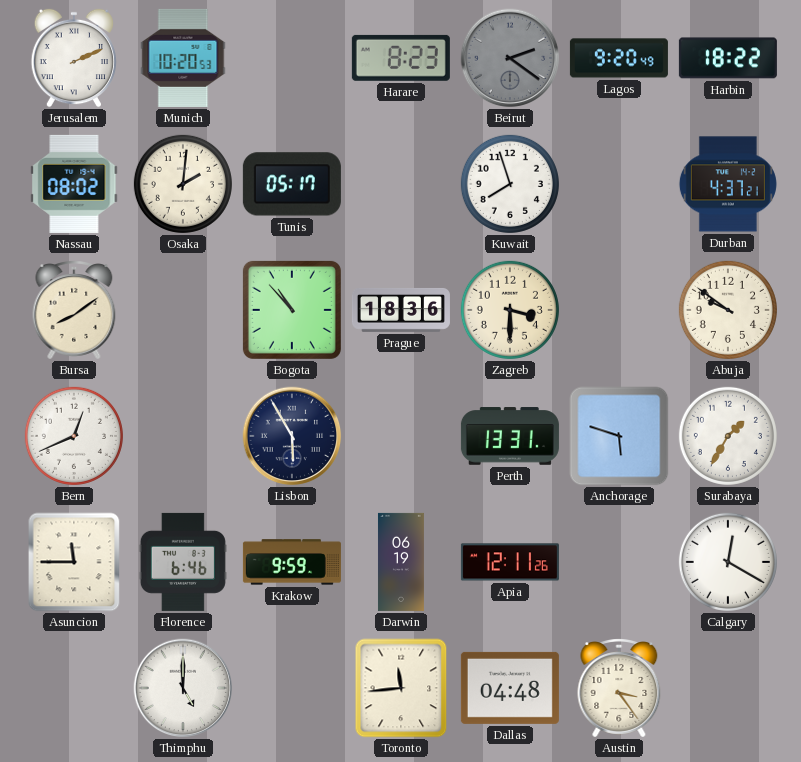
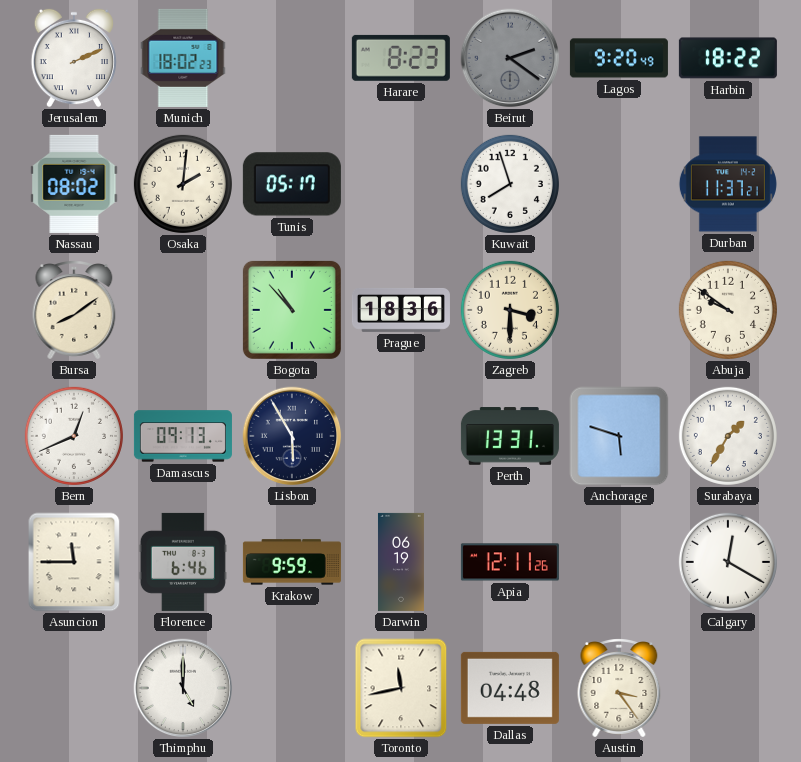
Munich: 10:20 -> 18:02 (183, 58)
Durban: 4:37 -> 11:37 (728, 184)
Damascus: none -> 09:13 (183, 436)
Toronto: 11:44 -> 11:43 (401, 688)
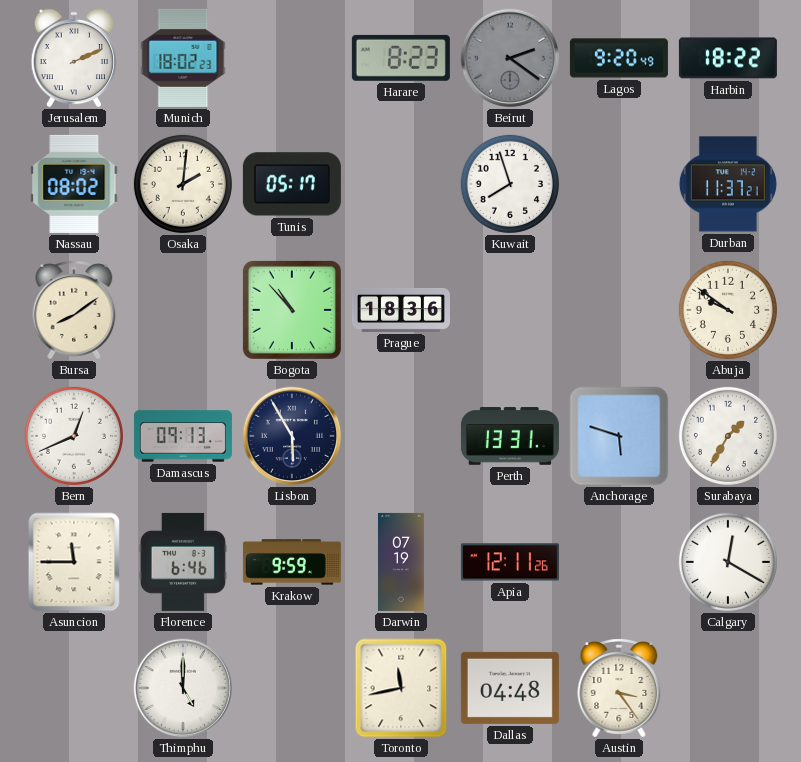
Zagreb: 3:30 -> none (510, 310)
Darwin: 06:19 -> 07:19 (401, 562)
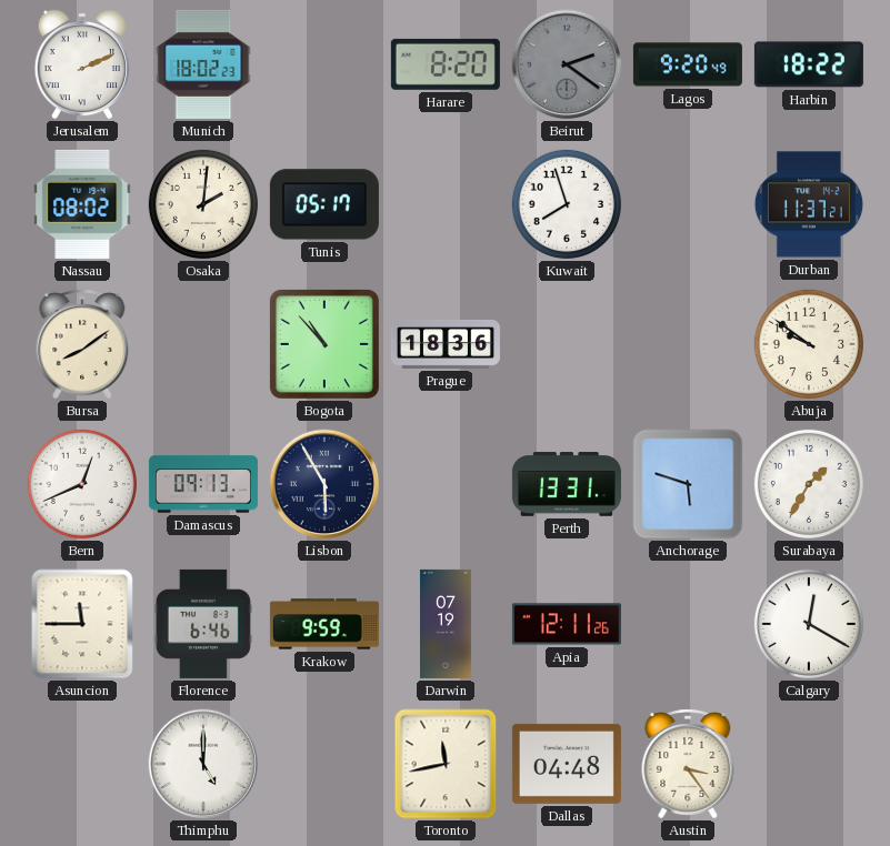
Harare: 8:23 -> 8:20 (446, 64)
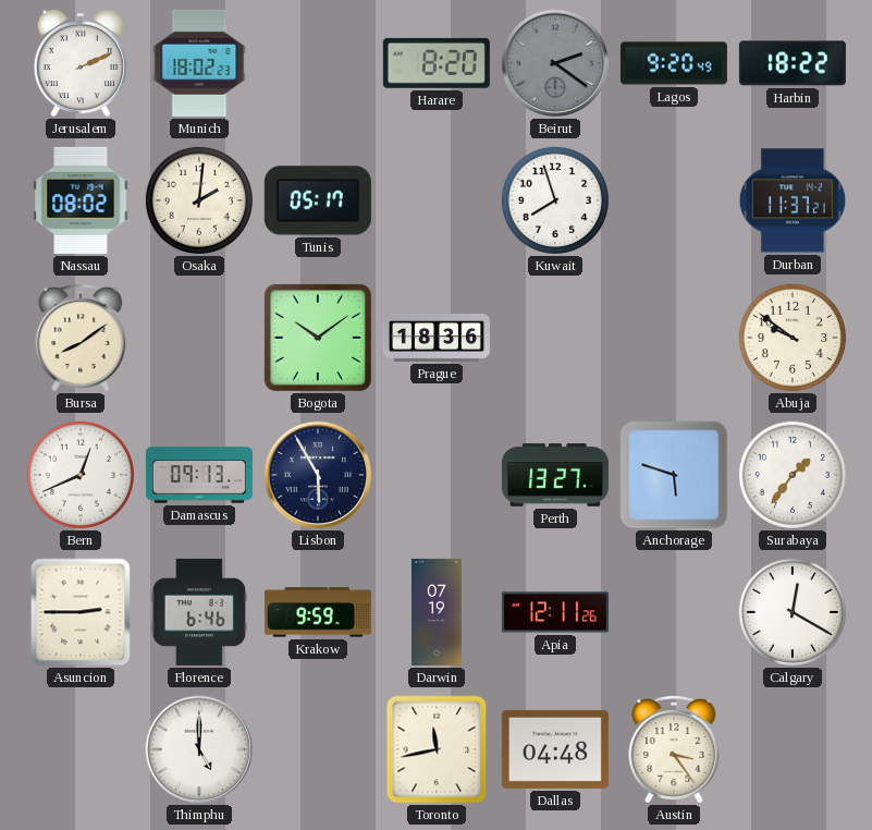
Bogota: 10:53 -> 10:09 (318, 338)
Perth: 13:31 -> 13:27 (555, 475)
Surabaya: 1:35 -> 1:36 (793, 475)
Asuncion: 11:45 -> 2:45 (81, 612)
